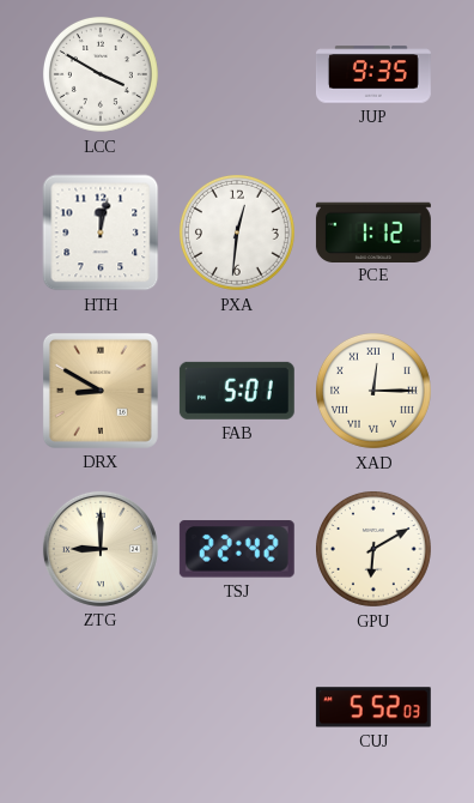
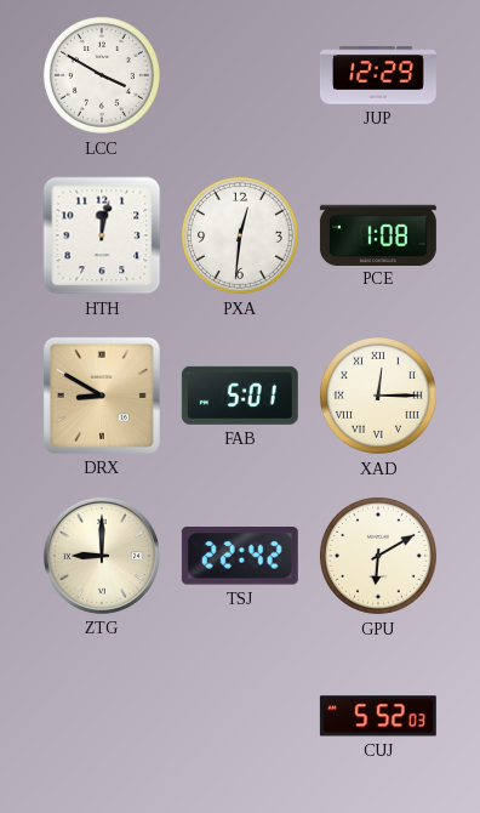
JUP: 9:35 -> 12:29 (378, 75)
PCE: 1:12 -> 1:08 (378, 234)
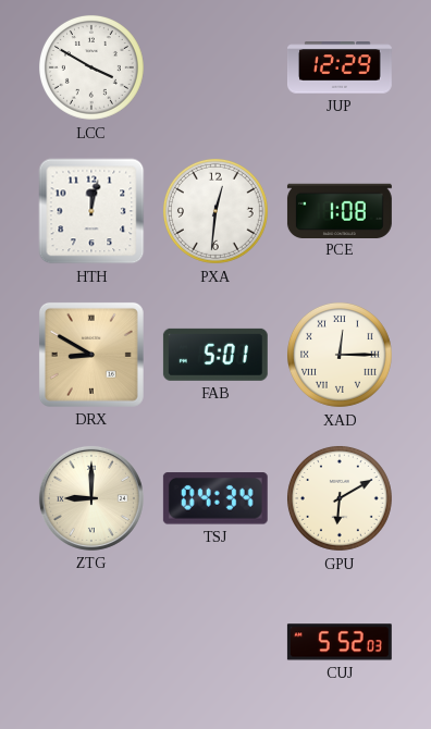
TSJ: 22:42 -> 04:34 (215, 498)
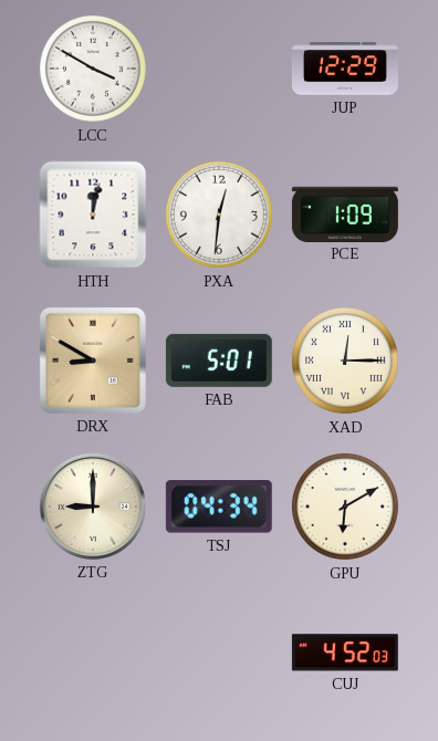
PCE: 1:08 -> 1:09 (345, 213)
CUJ: 5:52 -> 4:52 (345, 653)
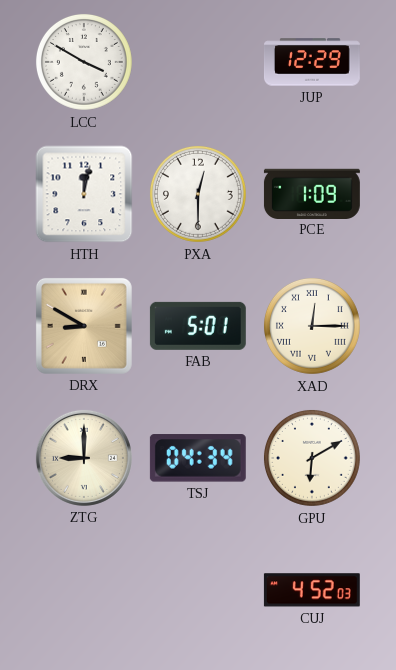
PXA: 12:31 -> 12:30 (198, 194)
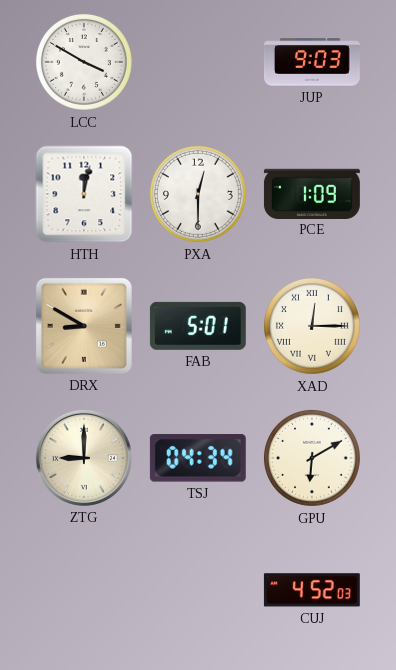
JUP: 12:29 -> 9:03 (312, 62)
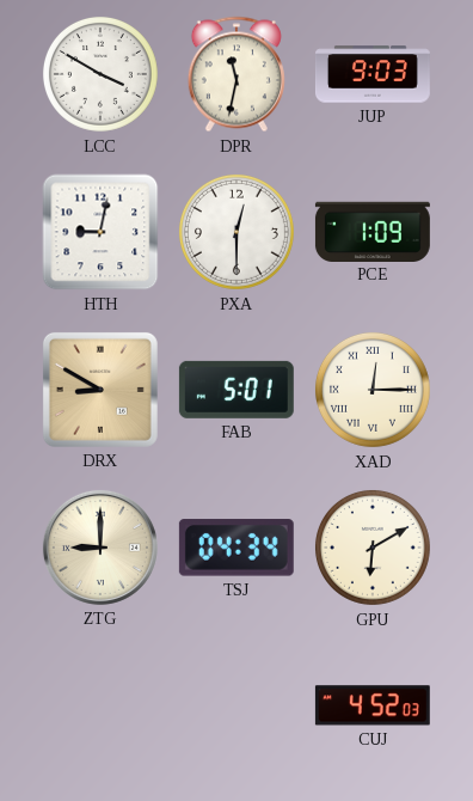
DPR: none -> 11:32 (236, 74)
HTH: 12:02 -> 9:02 (100, 232)
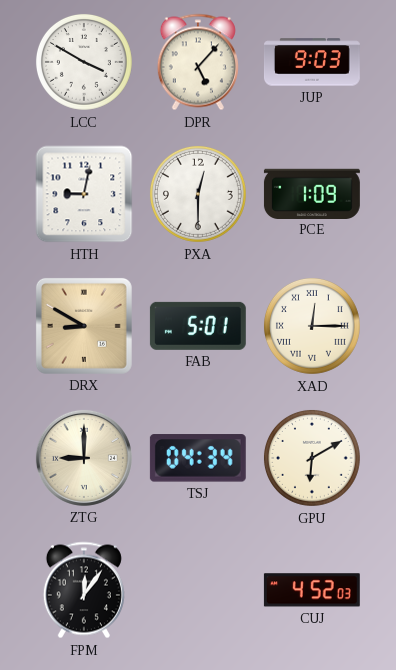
DPR: 11:32 -> 5:07 (198, 62)
FPM: none -> 12:06 (84, 590)
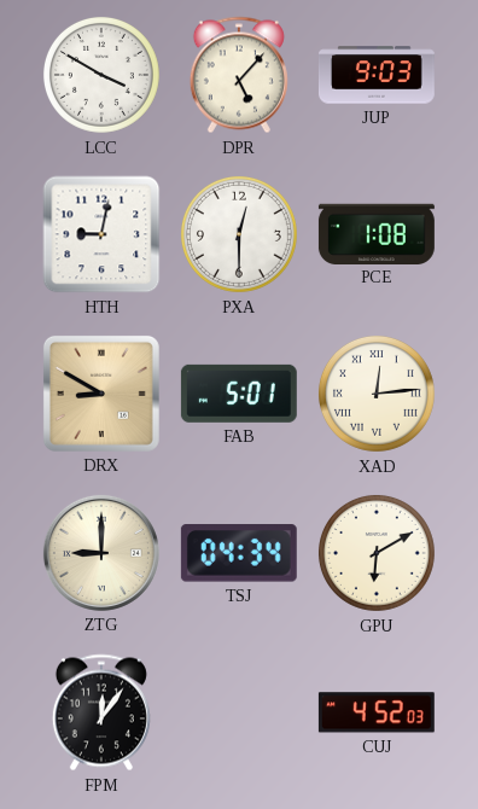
PCE: 1:09 -> 1:08 (377, 233)
XAD: 12:15 -> 12:14 (377, 394)
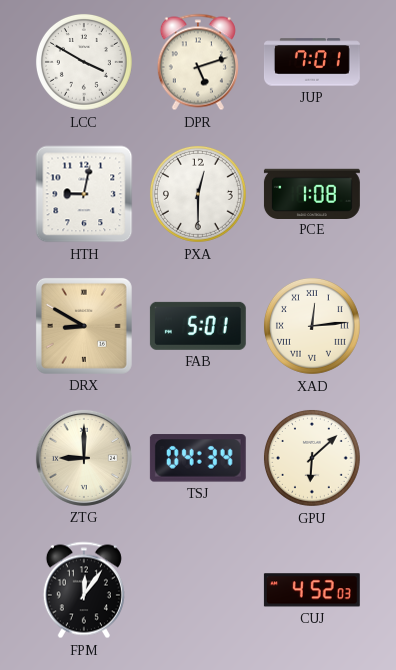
DPR: 5:07 -> 5:12 (198, 62)
JUP: 9:03 -> 7:01 (312, 62)
GPU: 6:10 -> 6:08 (312, 458)
